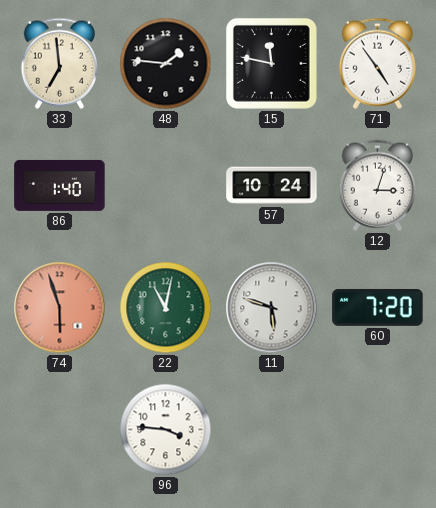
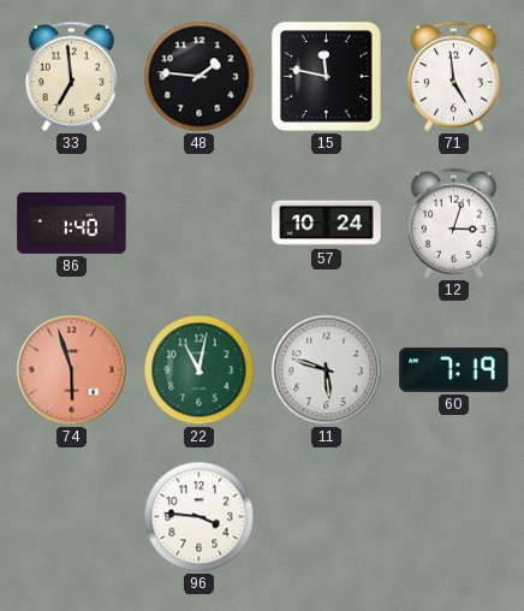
71: 4:54 -> 4:59 (453, 76)
60: 7:20 -> 7:19 (454, 369)
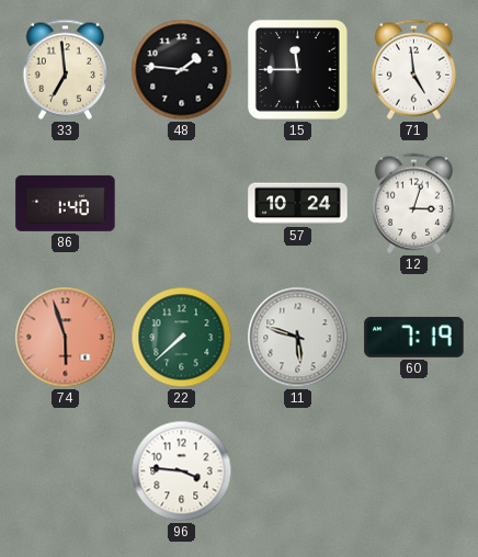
15: 11:47 -> 11:45 (297, 69)
22: 11:02 -> 7:38 (182, 338)
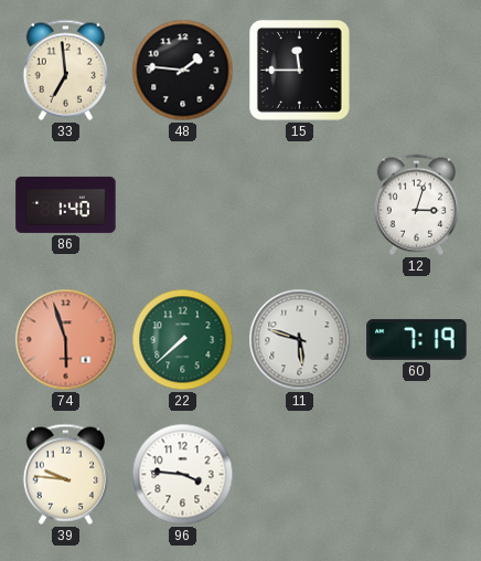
71: 4:59 -> none (413, 69)
57: 10:24 -> none (298, 204)
39: none -> 9:46 (65, 474)
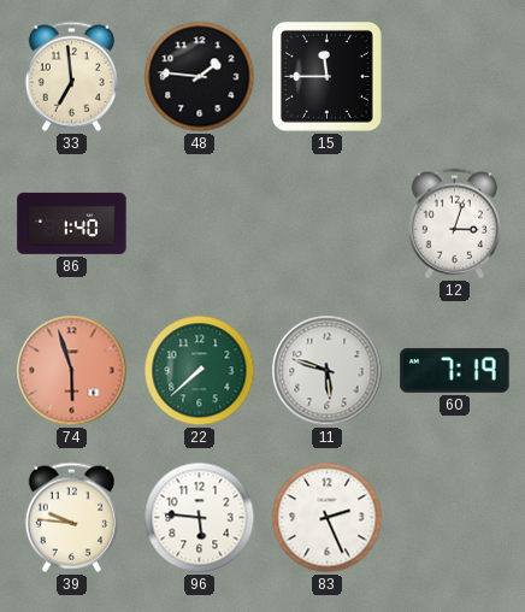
96: 3:46 -> 5:46 (200, 518)
83: none -> 2:26 (328, 518)
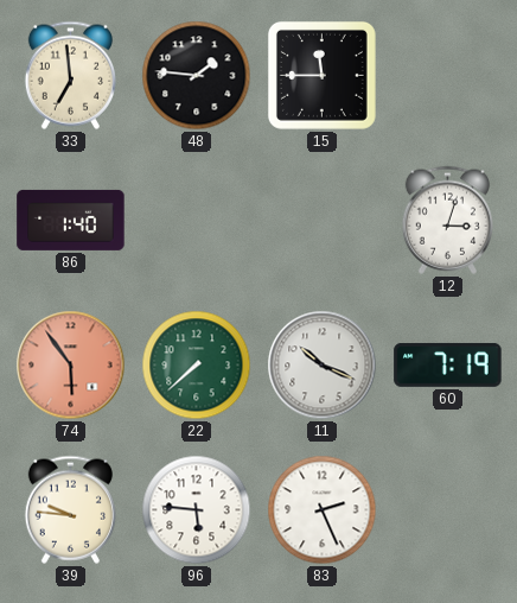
74: 5:57 -> 5:54 (71, 366)
11: 5:48 -> 10:19 (323, 366)
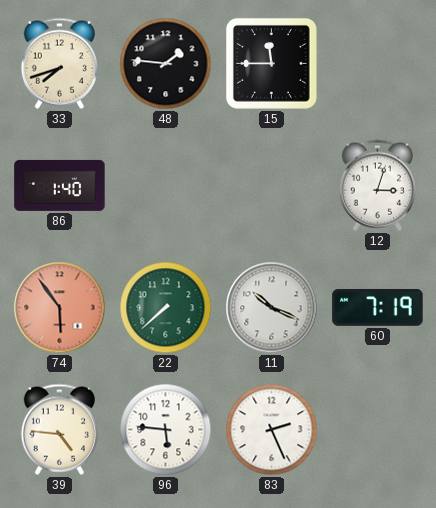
33: 6:59 -> 7:42 (59, 63)
39: 9:46 -> 4:46 (59, 429)
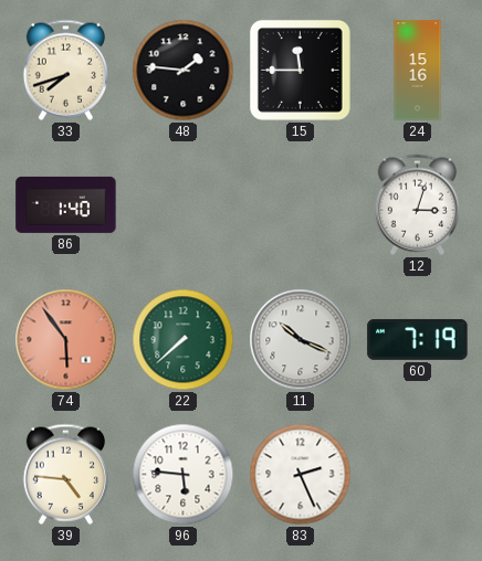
24: none -> 15:16 (418, 71)
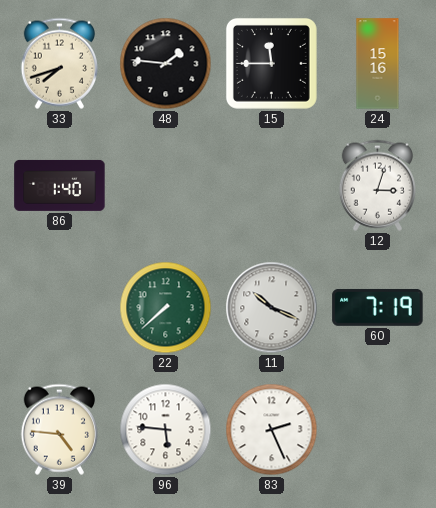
74: 5:54 -> none (66, 340)
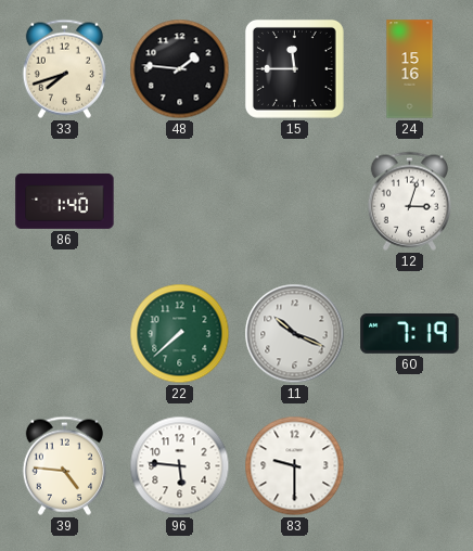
83: 2:26 -> 9:30 (295, 466)
